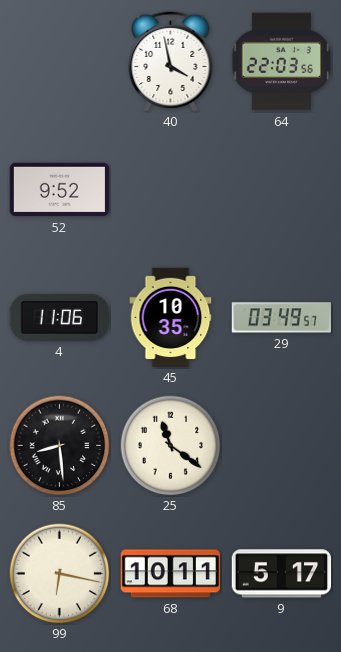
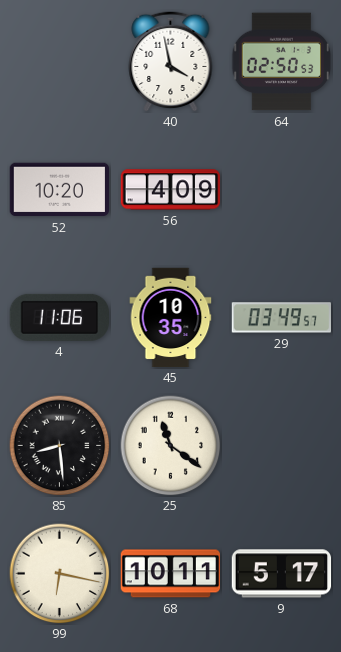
64: 22:03 -> 02:50 (282, 62)
52: 9:52 -> 10:20 (60, 190)
56: none -> 4:09 (171, 190)
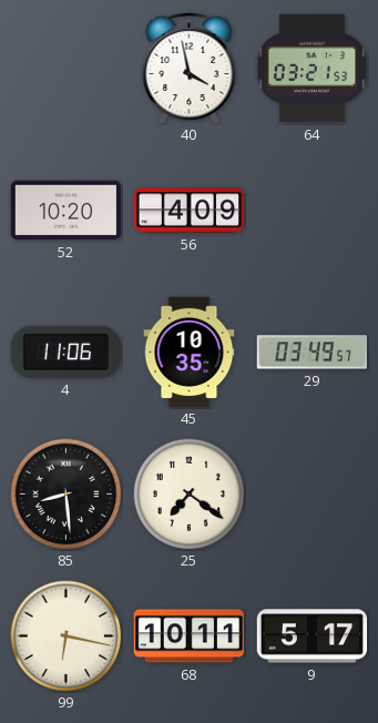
64: 02:50 -> 03:21 (313, 69)
25: 11:21 -> 7:21 (190, 495)
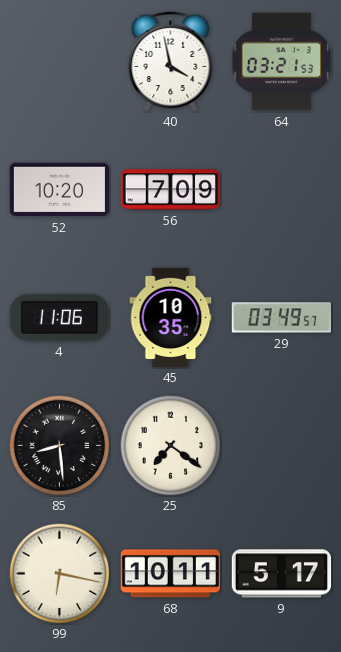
56: 4:09 -> 7:09 (171, 190)
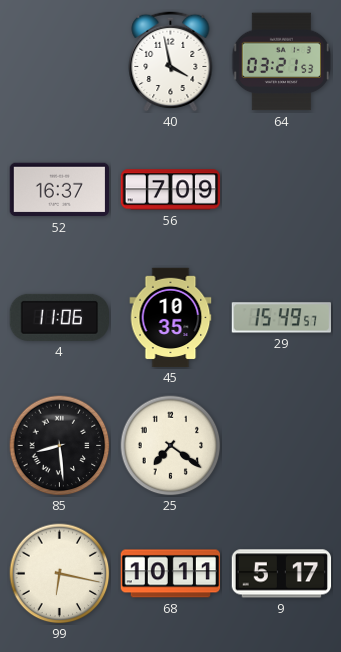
52: 10:20 -> 16:37 (60, 190)
29: 03:49 -> 15:49 (281, 318)
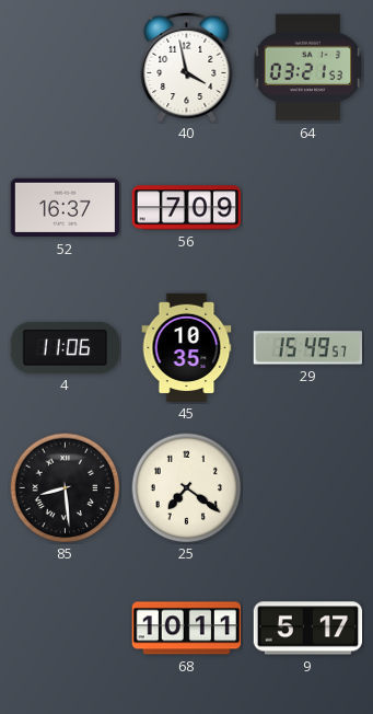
99: 6:17 -> none (60, 574)
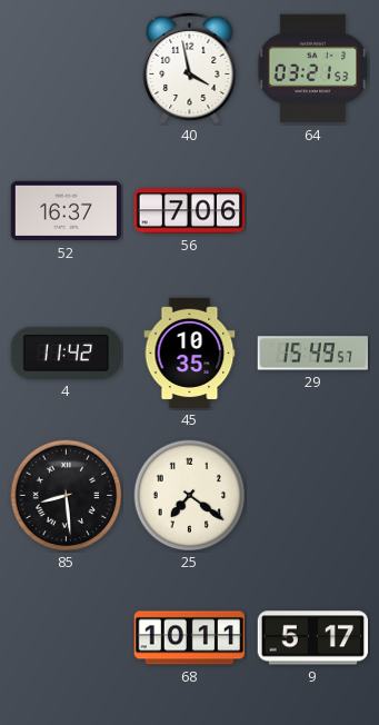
56: 7:09 -> 7:06 (190, 211)
4: 11:06 -> 11:42 (66, 352)
